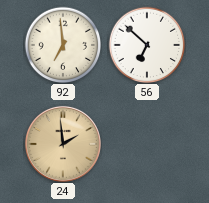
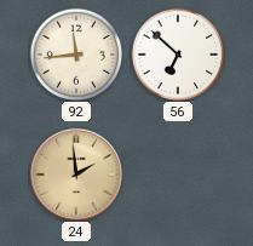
92: 6:59 -> 11:44 (76, 55)
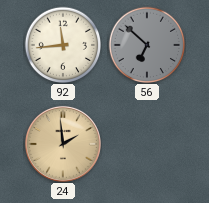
56 dial: white -> grey (147, 45)
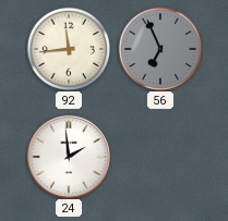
56: 6:52 -> 6:56 (160, 49)
24 dial: champagne -> white (69, 157)
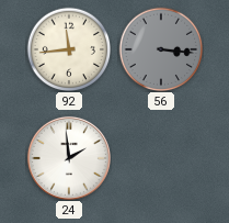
56: 6:56 -> 3:16 (161, 49)
